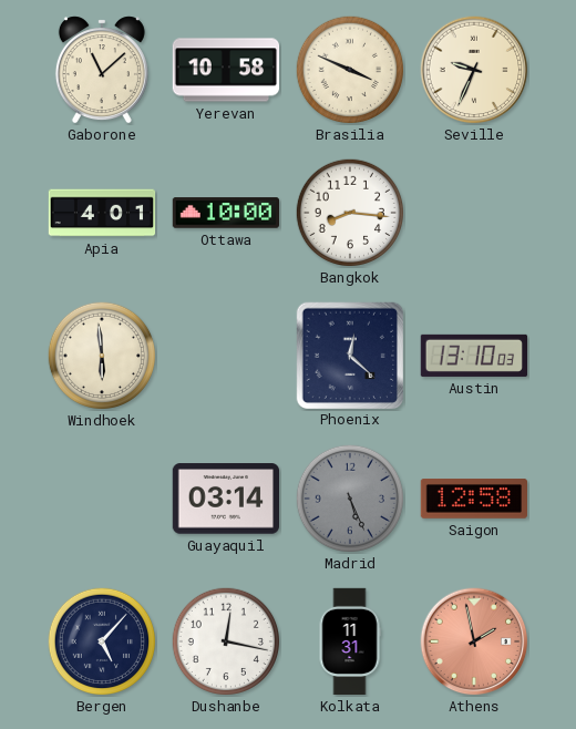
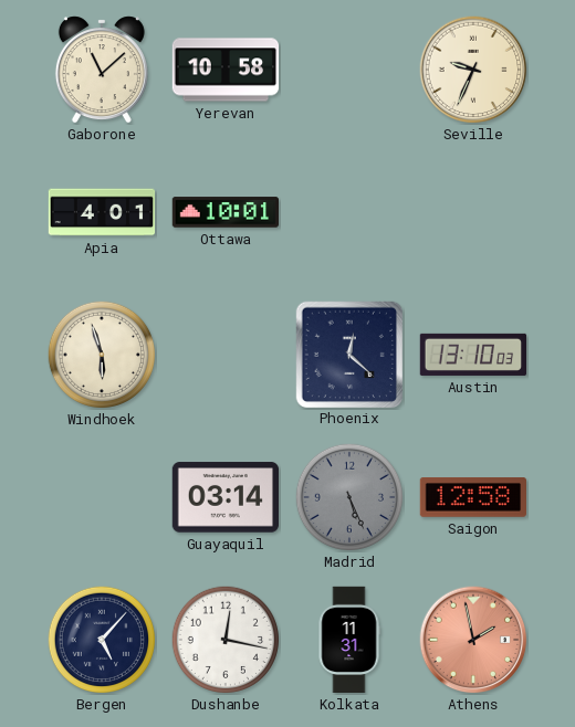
Brasilia: 3:49 -> none (349, 69)
Ottawa: 10:00 -> 10:01 (224, 212)
Bangkok: 8:16 -> none (349, 212)
Windhoek: 5:59 -> 5:57 (101, 354)
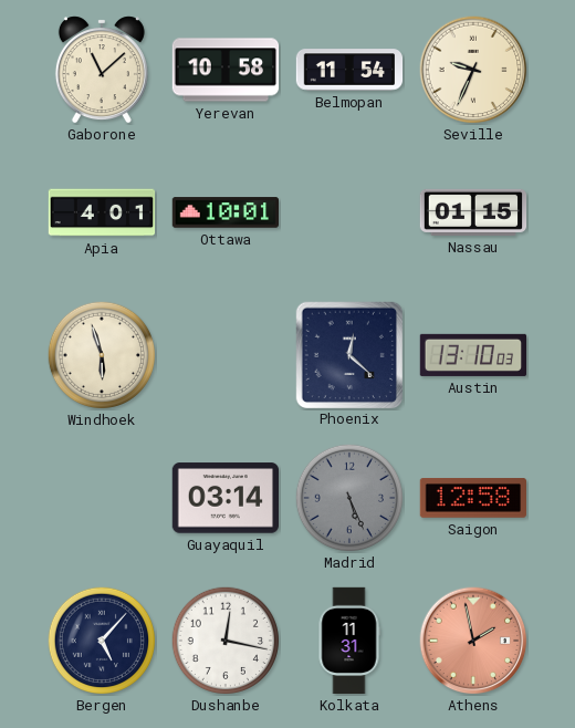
Belmopan: none -> 11:54 (349, 70)
Nassau: none -> 01:15 (473, 212)
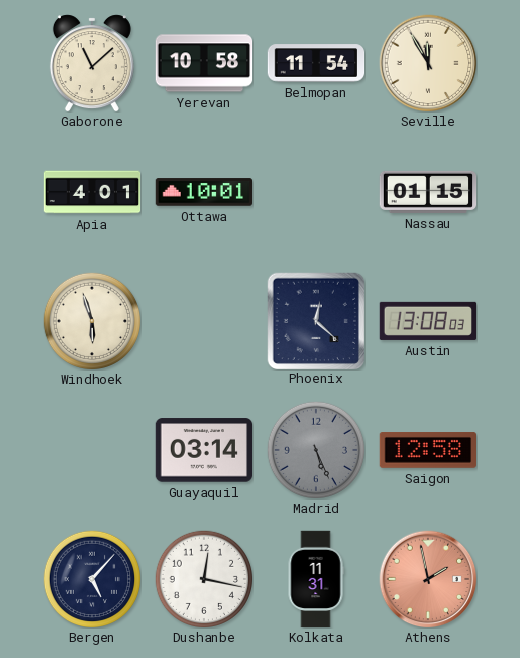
Seville: 9:34 -> 11:55 (428, 63)
Austin: 13:10 -> 13:08 (428, 321)
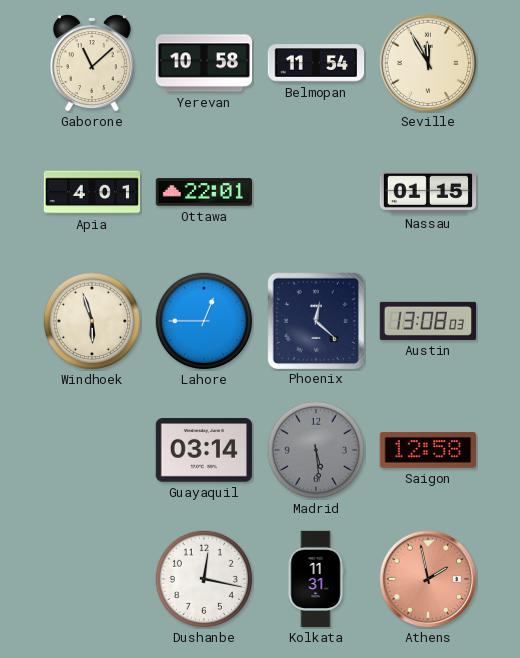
Ottawa: 10:01 -> 22:01 (203, 192)
Lahore: none -> 12:45 (203, 320)
Madrid: 5:26 -> 5:29 (315, 449)
Bergen: 5:07 -> none (91, 578)
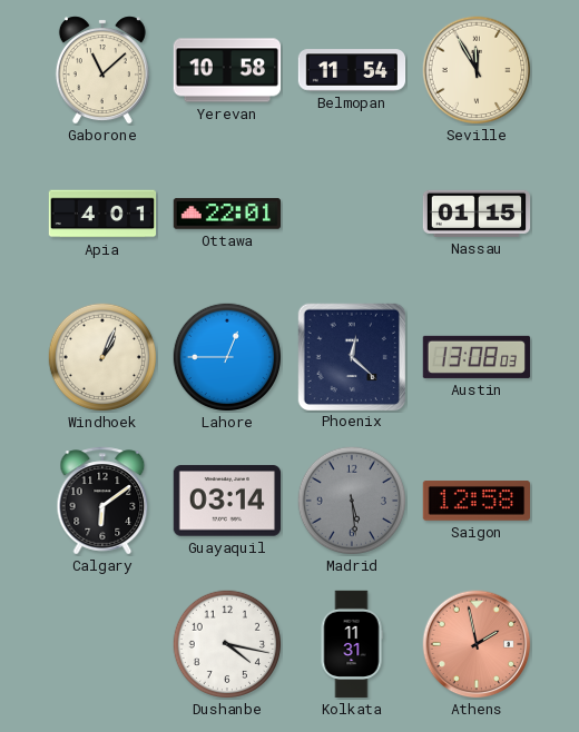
Windhoek: 5:57 -> 1:04 (101, 356)
Calgary: none -> 6:09 (102, 501)
Dushanbe: 12:17 -> 4:17 (226, 643)
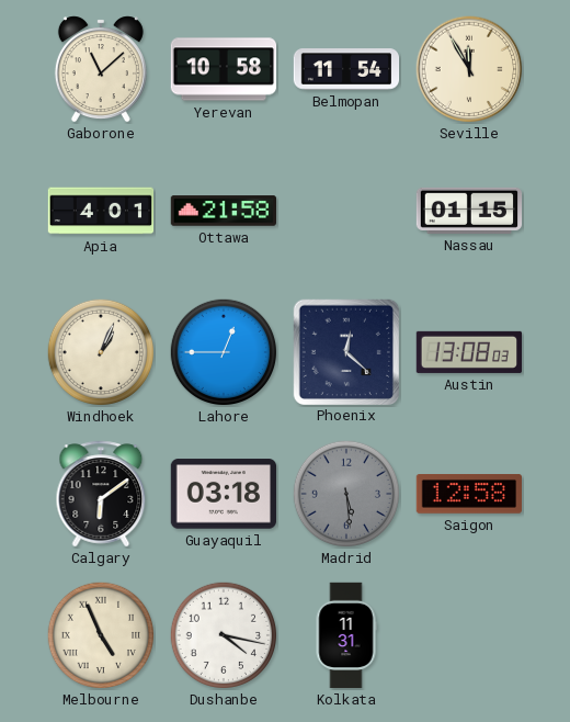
Ottawa: 22:01 -> 21:58 (223, 211)
Guayaquil: 03:14 -> 03:18 (223, 494)
Melbourne: none -> 4:56 (100, 634)
Athens: 1:58 -> none (477, 644)
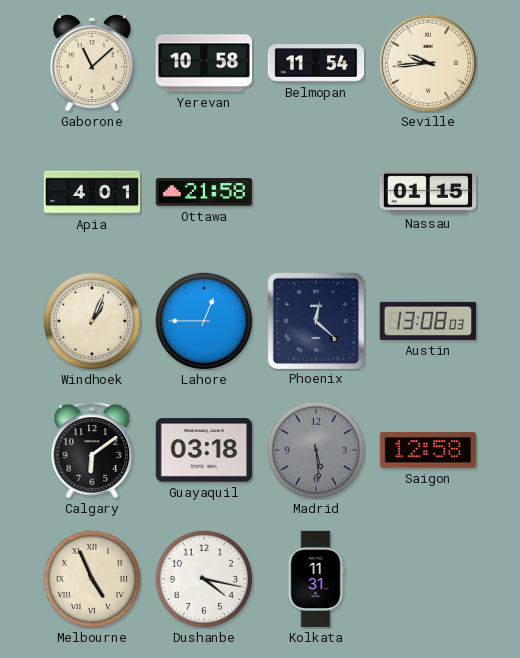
Seville: 11:55 -> 9:44 (428, 63)
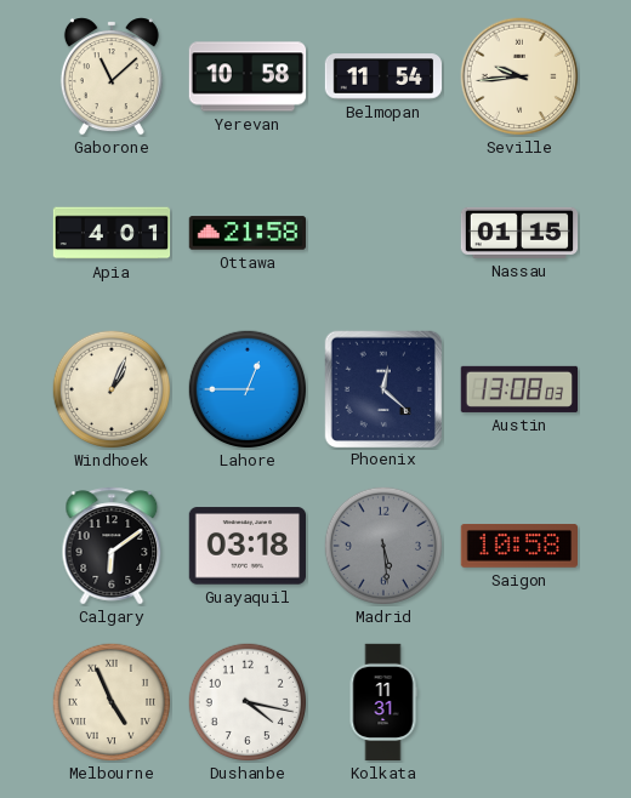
Saigon: 12:58 -> 10:58 (518, 547)
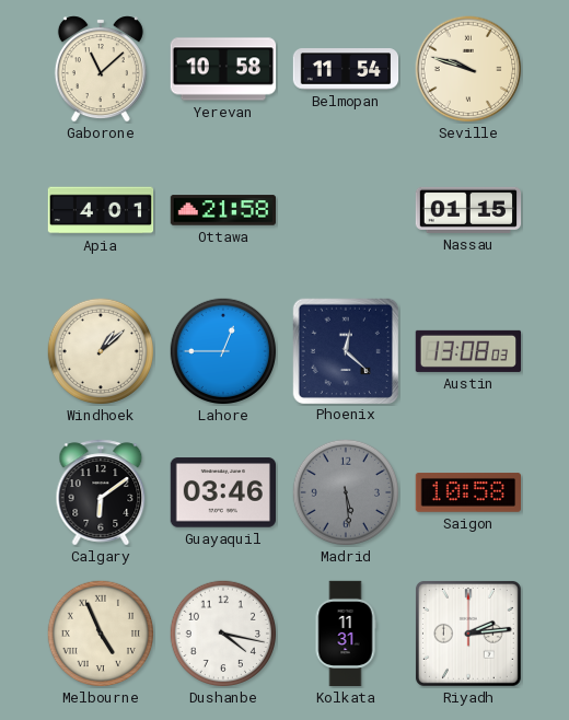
Seville: 9:44 -> 9:48 (468, 69)
Windhoek: 1:04 -> 1:08 (100, 350)
Guayaquil: 03:18 -> 03:46 (222, 492)
Riyadh: none -> 2:14 (468, 634)
